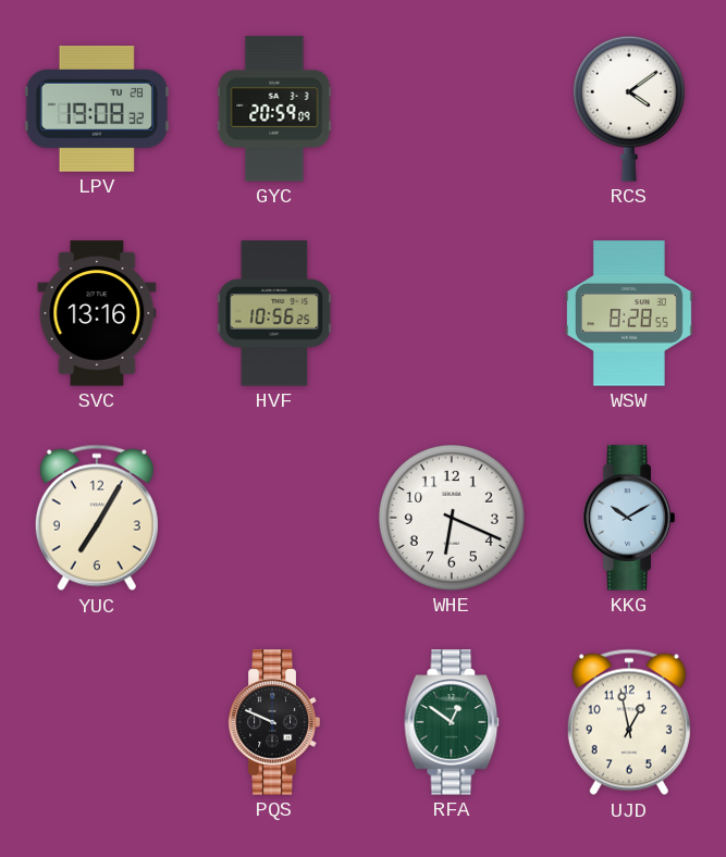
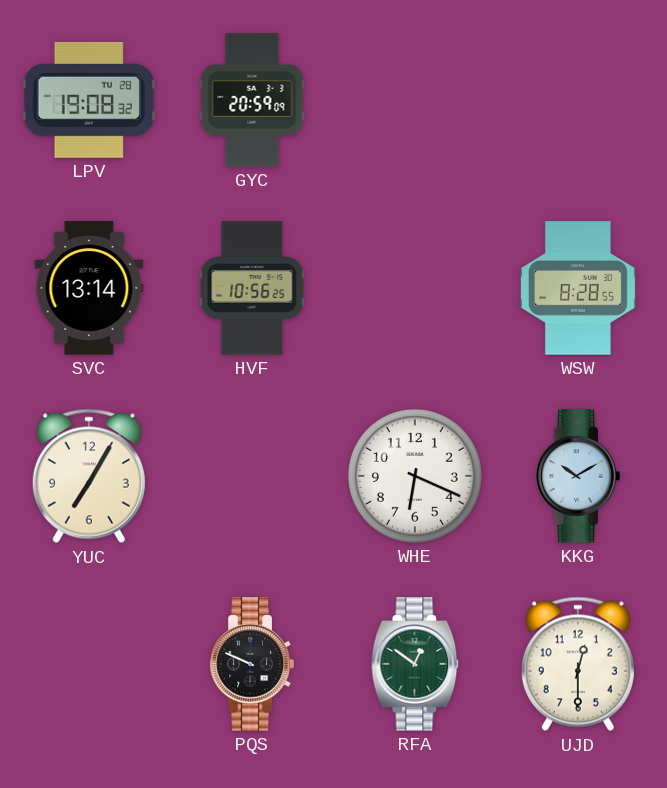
RCS: 4:09 -> none (629, 109)
SVC: 13:16 -> 13:14 (89, 288)
UJD: 12:58 -> 12:30 (578, 664)
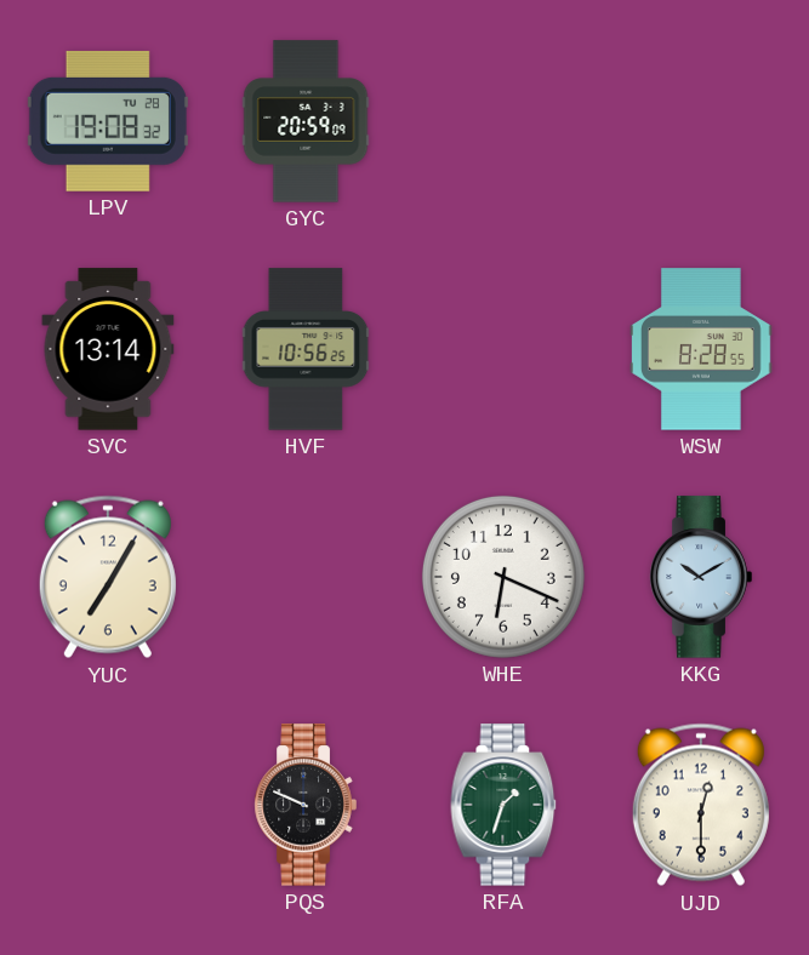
RFA: 12:51 -> 1:33 (503, 805)
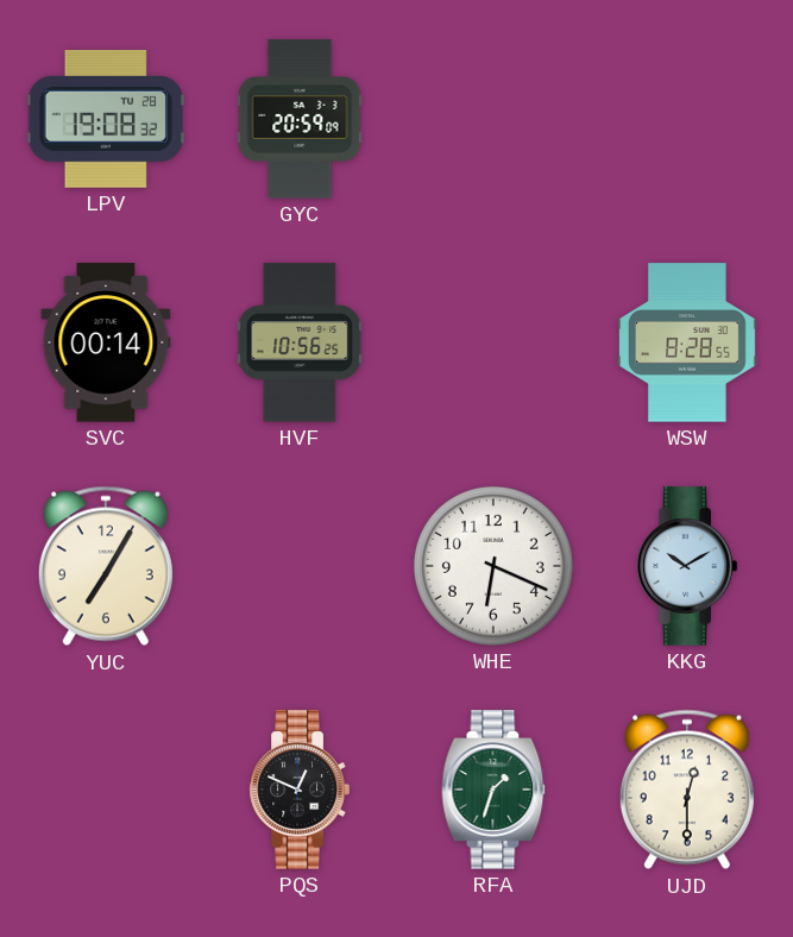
SVC: 13:14 -> 00:14 (106, 342)
PQS: 9:49 -> 12:49 (300, 790)
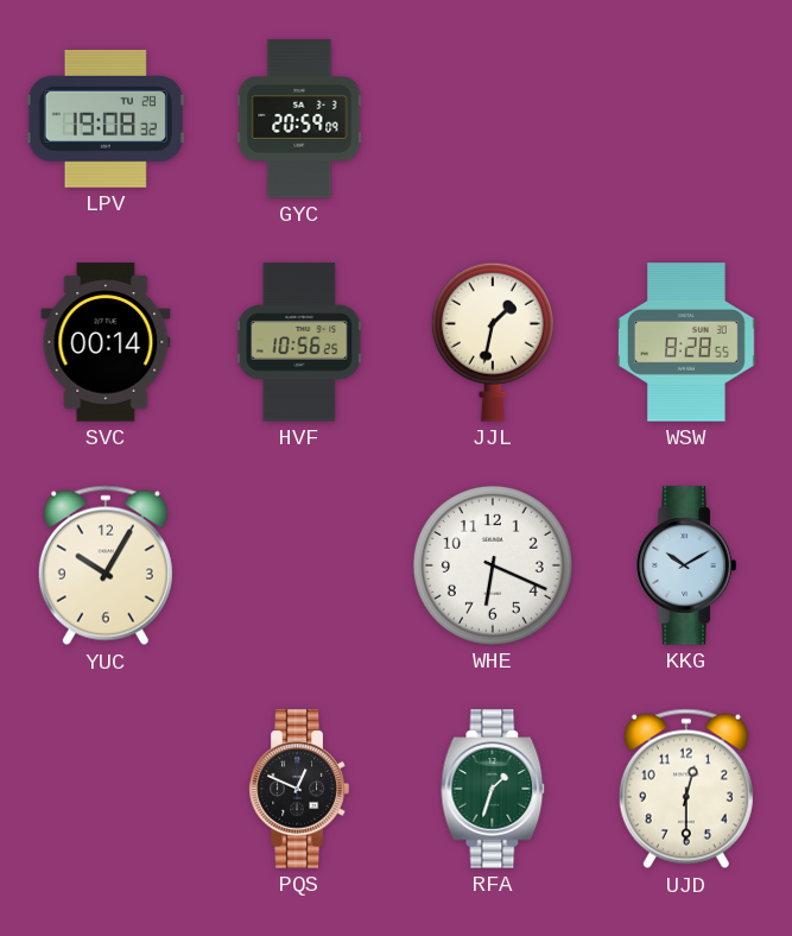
JJL: none -> 1:32 (493, 342)
YUC: 7:05 -> 10:05 (106, 565)
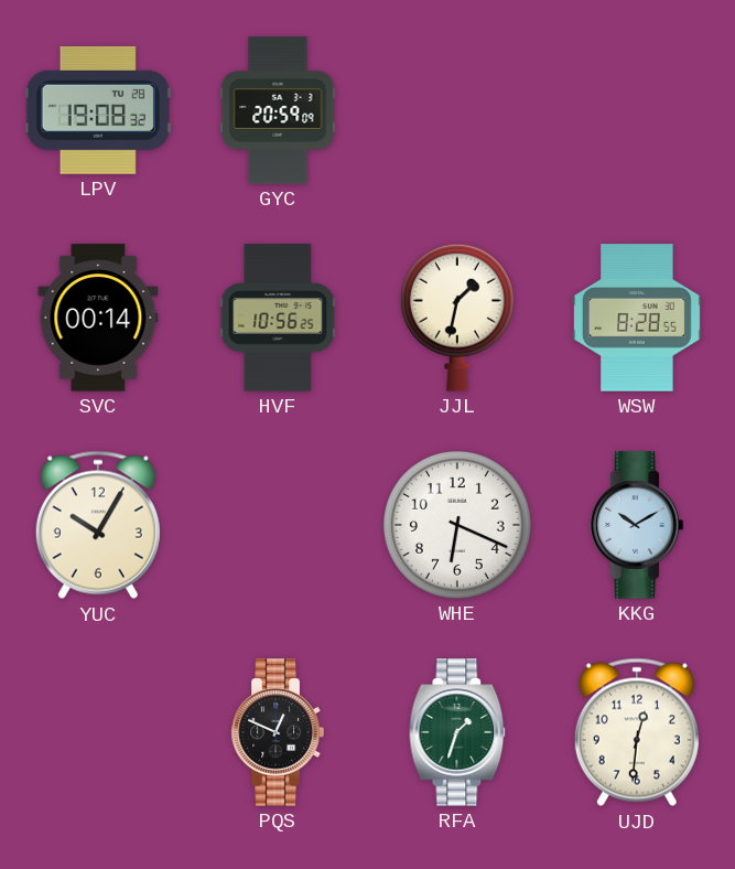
UJD: 12:30 -> 12:31 (637, 732)
